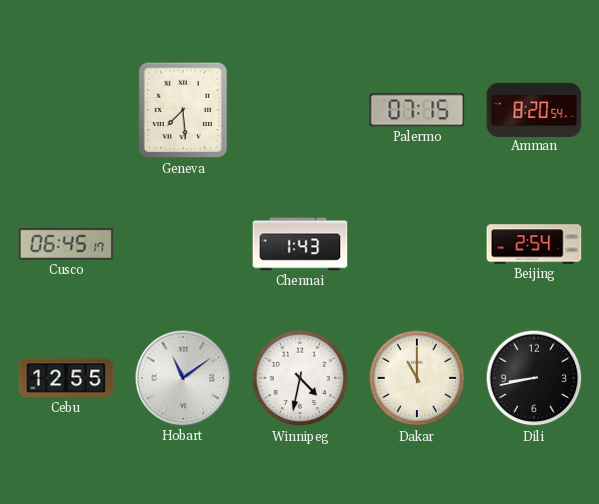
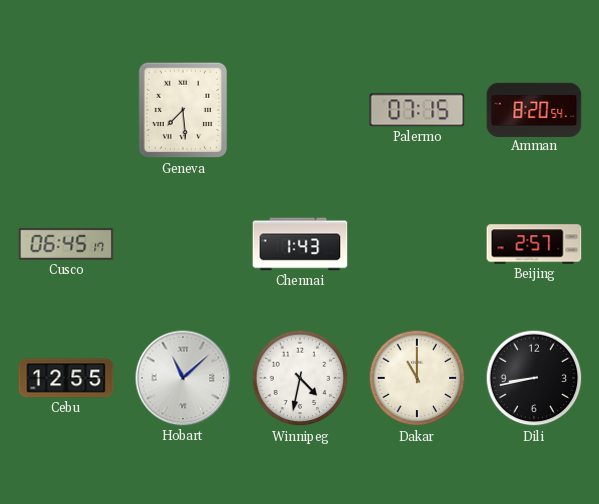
Beijing: 2:54 -> 2:57 (534, 244)
Hobart: 11:09 -> 11:08 (183, 378)
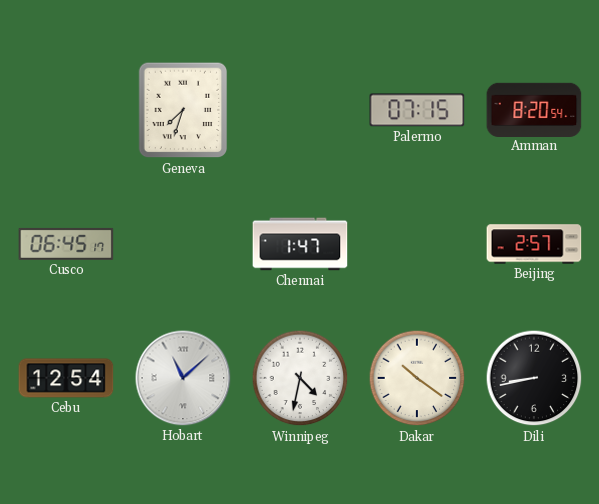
Geneva: 7:29 -> 7:33 (183, 110)
Chennai: 1:43 -> 1:47 (300, 244)
Cebu: 12:55 -> 12:54 (66, 378)
Dakar: 11:00 -> 10:21 (417, 378)
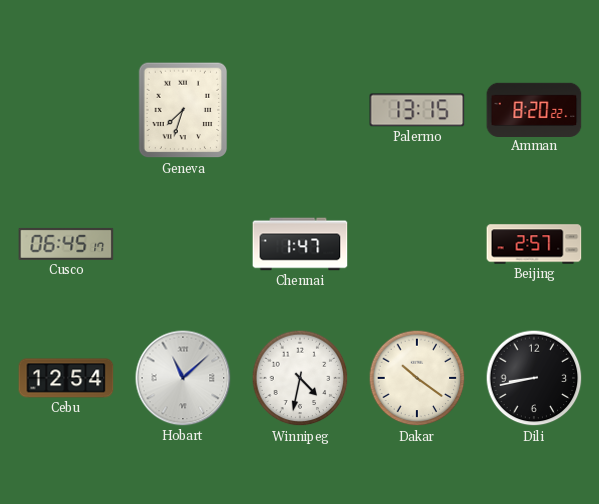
Palermo: 07:15 -> 13:15 (417, 110)
Amman: 8:20:54 -> 8:20:22 (534, 109)
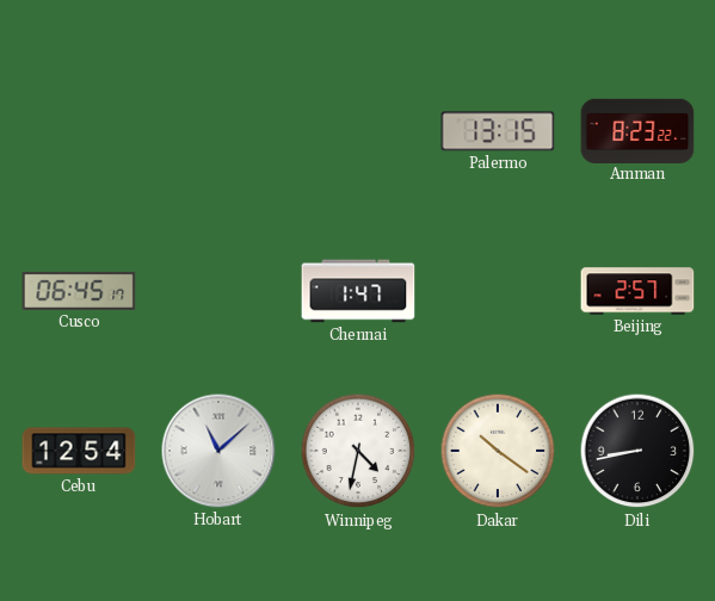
Geneva: 7:33 -> none (183, 110)
Amman: 8:20 -> 8:23 (637, 130)
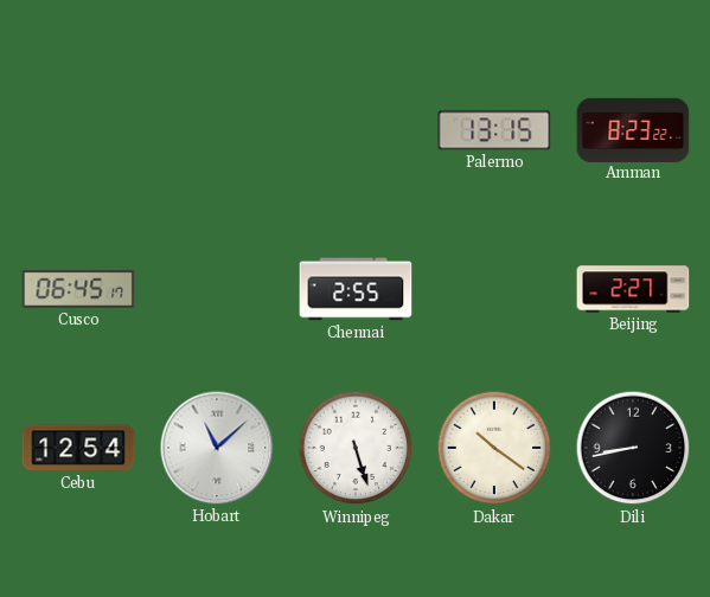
Chennai: 1:47 -> 2:55 (356, 289)
Beijing: 2:57 -> 2:27 (633, 289)
Winnipeg: 4:32 -> 5:27 (356, 448)
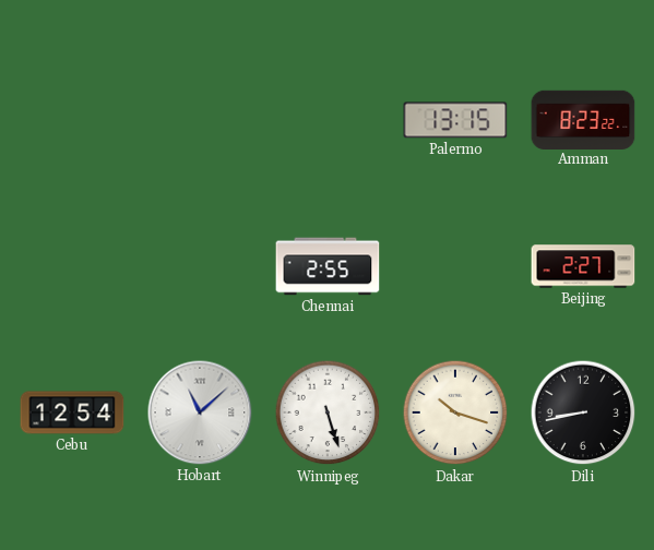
Cusco: 06:45 -> none (78, 289)
Dakar: 10:21 -> 10:18 (455, 412)
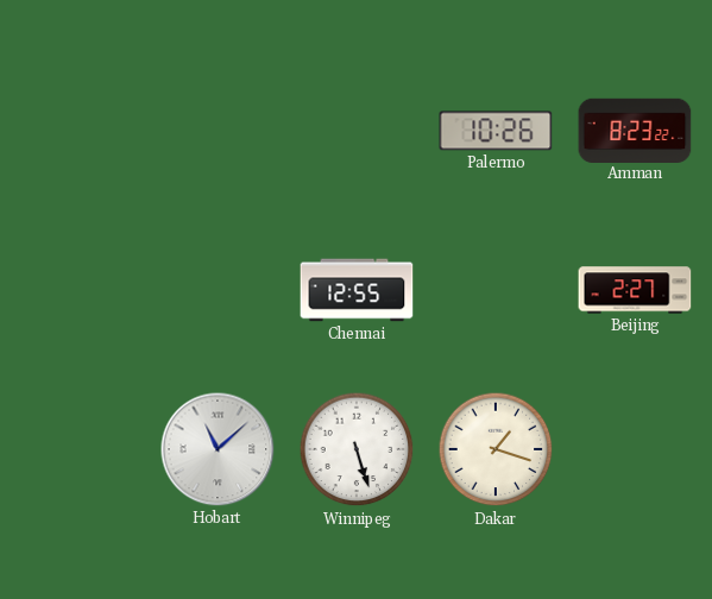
Palermo: 13:15 -> 10:26 (496, 131)
Chennai: 2:55 -> 12:55 (357, 290)
Cebu: 12:54 -> none (72, 412)
Dakar: 10:18 -> 1:18 (496, 449)
Dili: 8:43 -> none (583, 412)
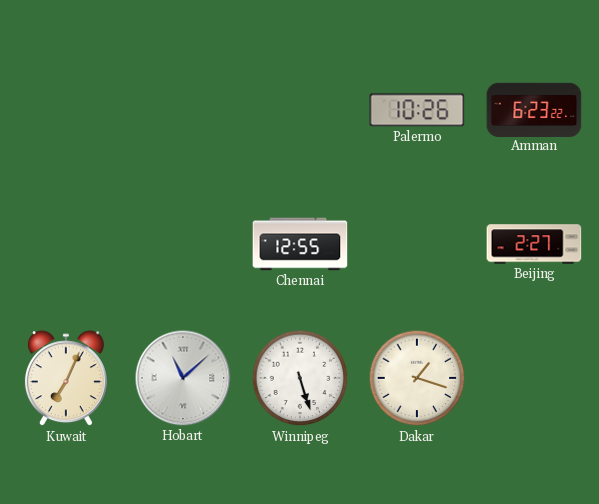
Amman: 8:23 -> 6:23 (534, 109)
Kuwait: none -> 7:04 (66, 379)
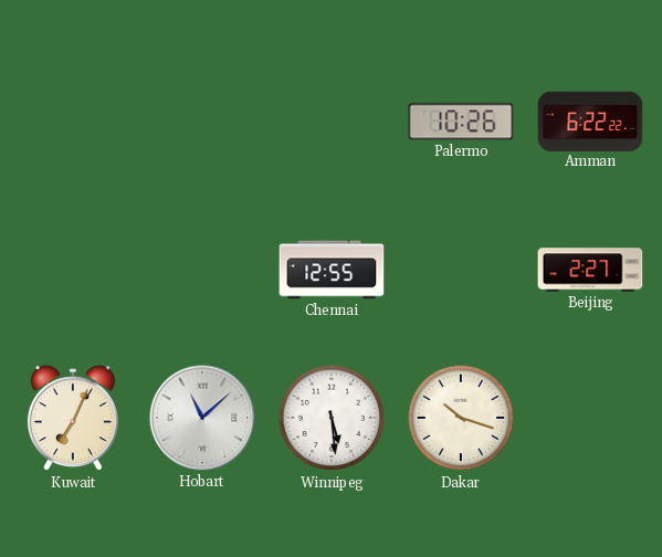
Amman: 6:23 -> 6:22 (590, 120)
Winnipeg: 5:27 -> 5:29 (332, 418)
Dakar: 1:18 -> 10:18 (461, 418)
